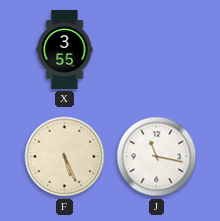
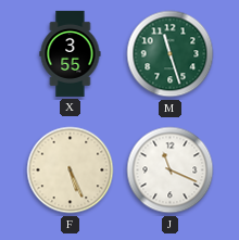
M: none -> 11:27 (171, 54)
J: 11:17 -> 11:19 (171, 170)
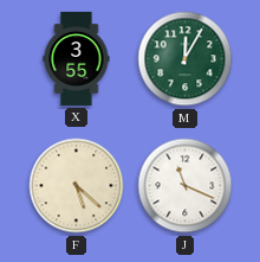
M: 11:27 -> 12:05 (186, 59)
F: 5:26 -> 5:22 (77, 186)
